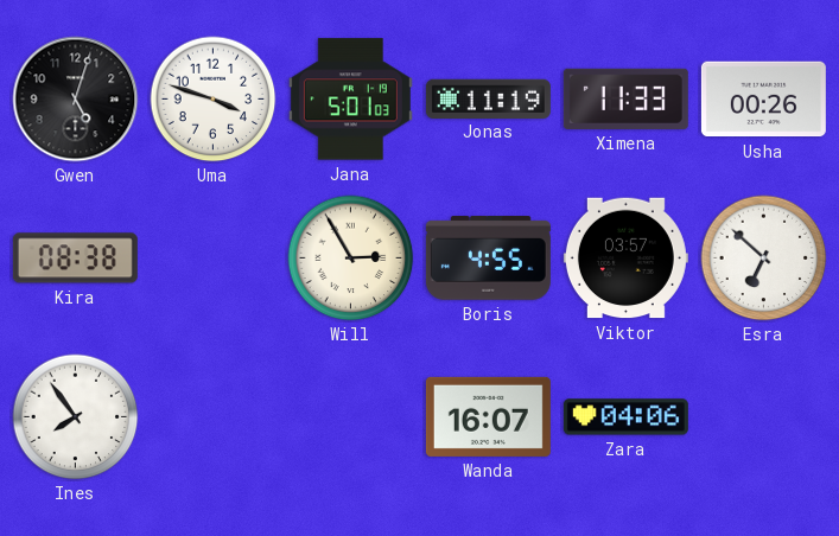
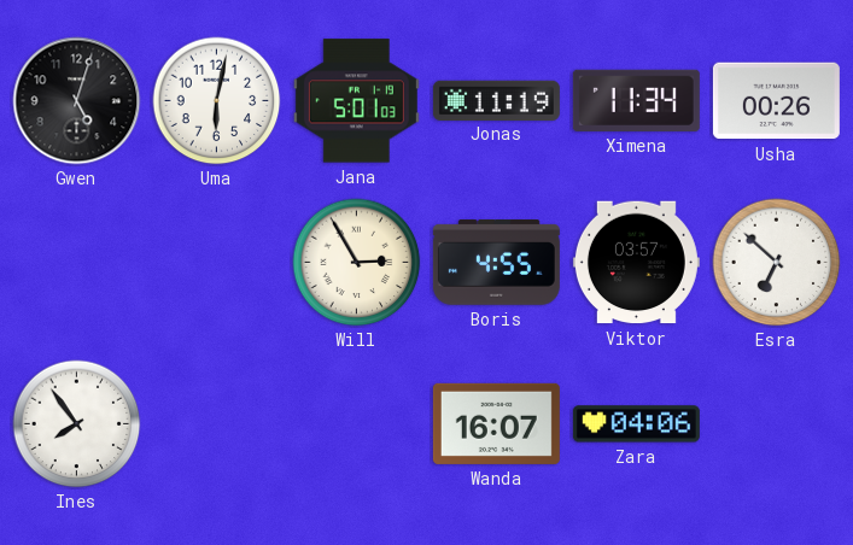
Uma: 3:48 -> 6:02 (217, 101)
Ximena: 11:33 -> 11:34 (636, 100)
Kira: 08:38 -> none (75, 259)
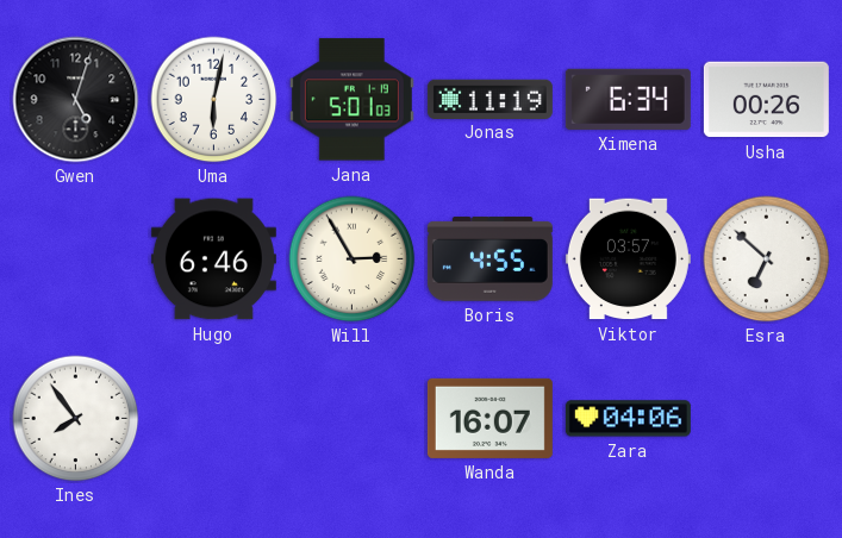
Ximena: 11:34 -> 6:34 (628, 99)
Hugo: none -> 6:46 (213, 259)
